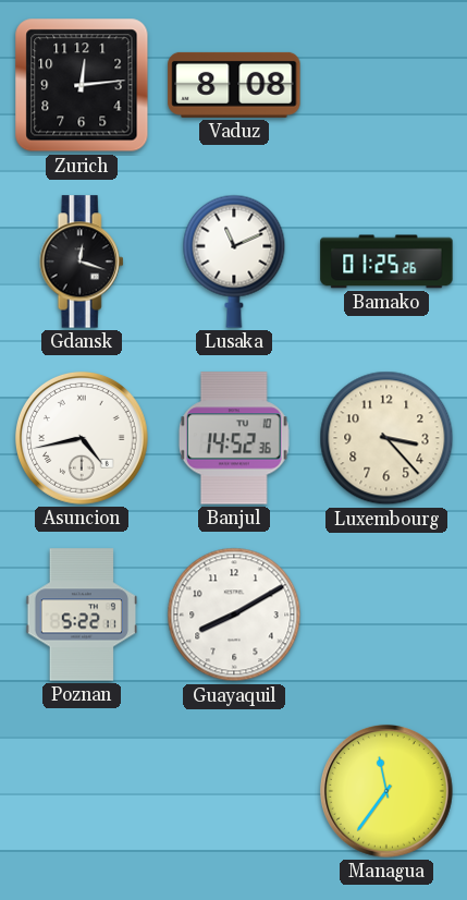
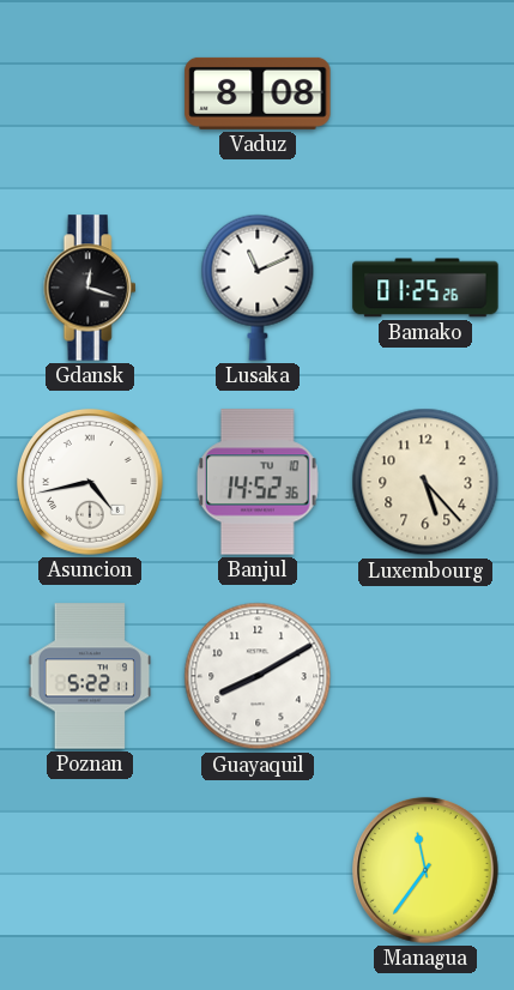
Zurich: 12:14 -> none (82, 85)
Luxembourg: 3:23 -> 5:23 (425, 482)
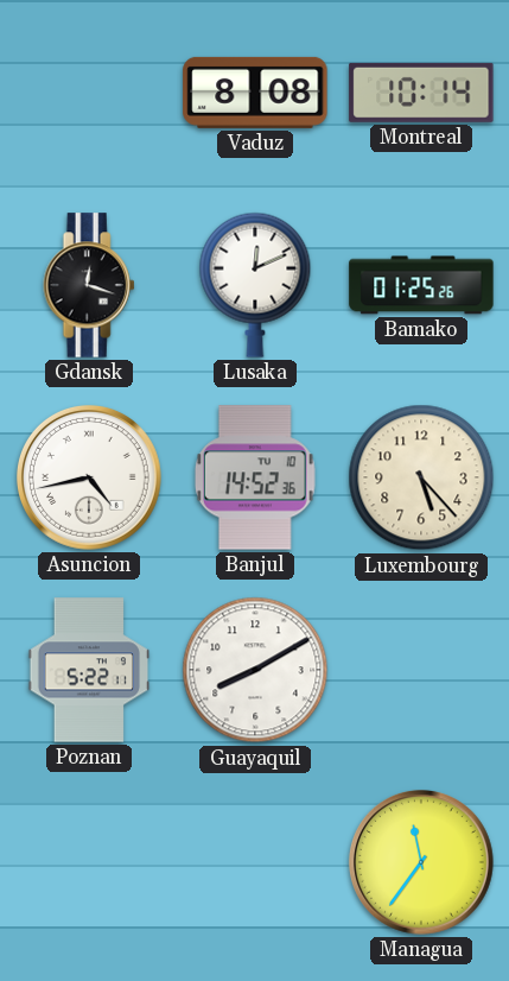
Montreal: none -> 10:14 (421, 93)
Lusaka: 11:11 -> 12:11 (255, 285)
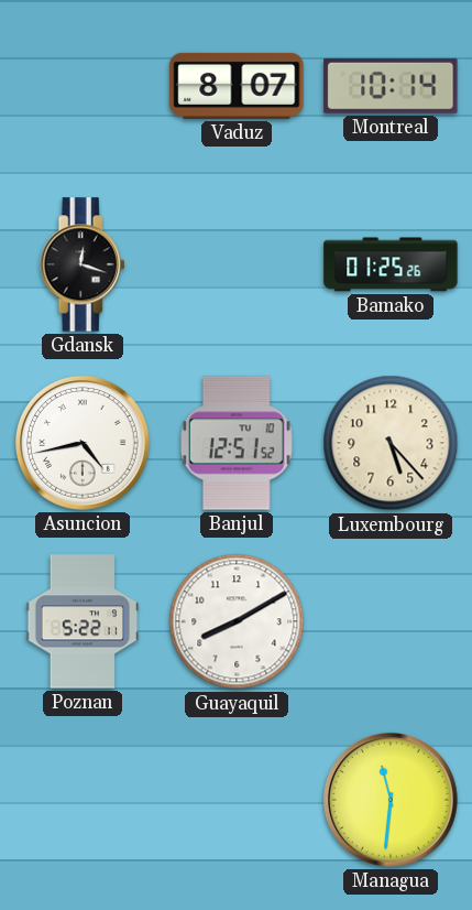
Vaduz: 8:08 -> 8:07 (237, 86)
Lusaka: 12:11 -> none (255, 285)
Banjul: 14:52 -> 12:51 (237, 443)
Managua: 11:36 -> 11:31 (391, 800)
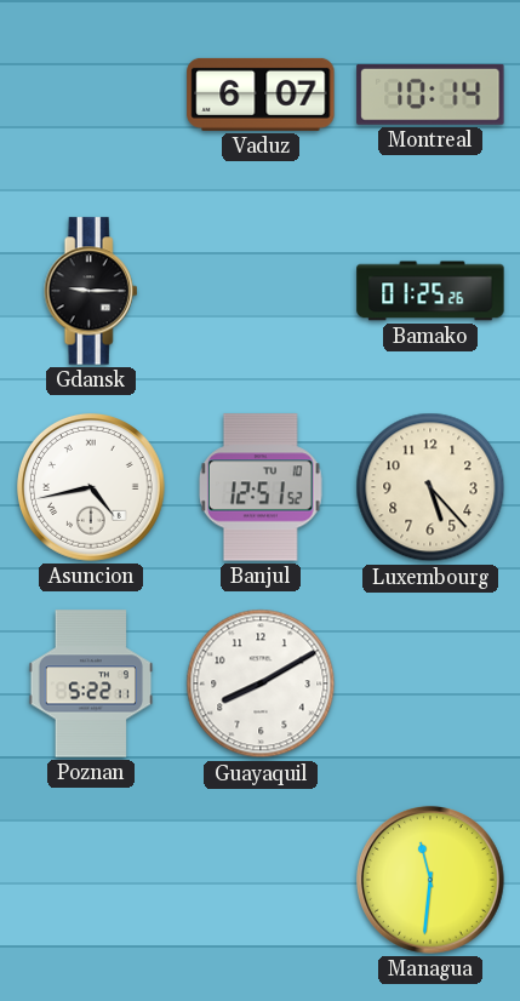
Vaduz: 8:07 -> 6:07 (261, 95)
Gdansk: 12:18 -> 9:15 (91, 291)
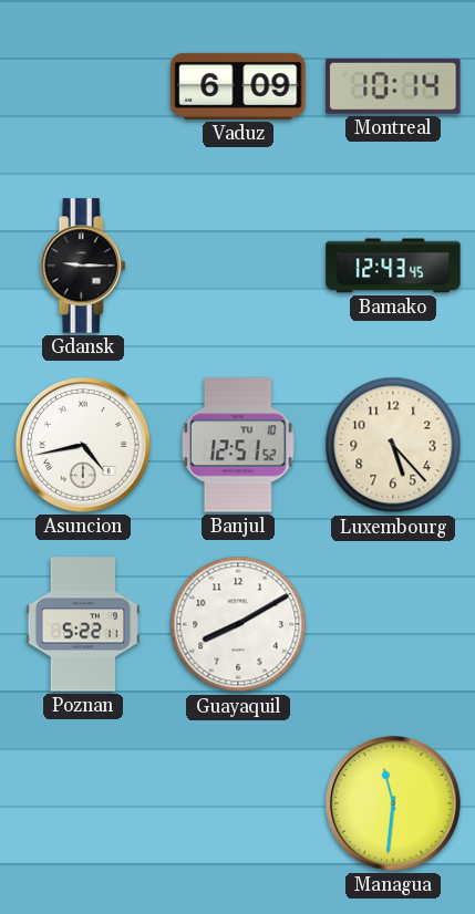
Vaduz: 6:07 -> 6:09 (238, 86)
Bamako: 01:25 -> 12:43 (393, 266)
